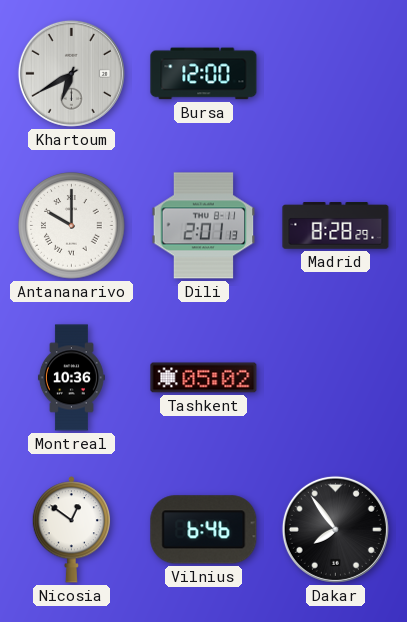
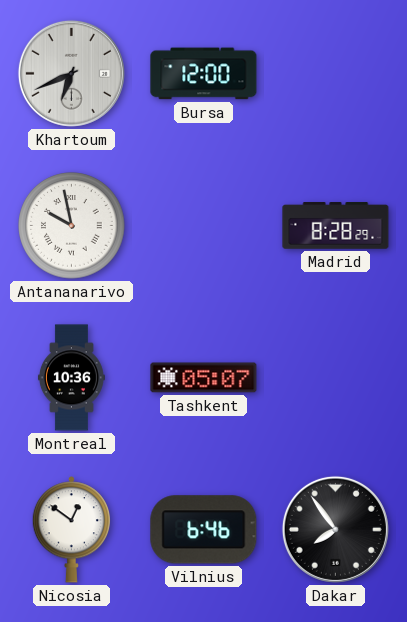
Khartoum: 6:40 -> 6:41 (71, 73)
Antananarivo: 10:00 -> 9:58 (72, 226)
Dili: 2:01 -> none (204, 226)
Tashkent: 05:02 -> 05:07 (204, 378)
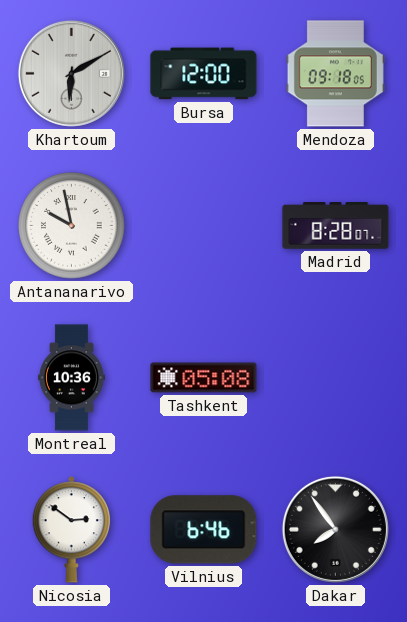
Khartoum: 6:41 -> 6:10 (71, 73)
Mendoza: none -> 09:18 (335, 74)
Madrid: 8:28:29 -> 8:28:07 (336, 226)
Tashkent: 05:07 -> 05:08 (204, 378)
Nicosia: 12:51 -> 2:51 (71, 530)
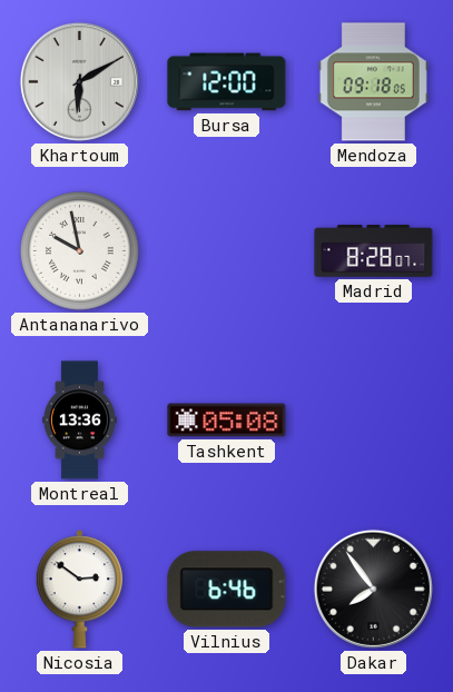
Montreal: 10:36 -> 13:36 (79, 421)
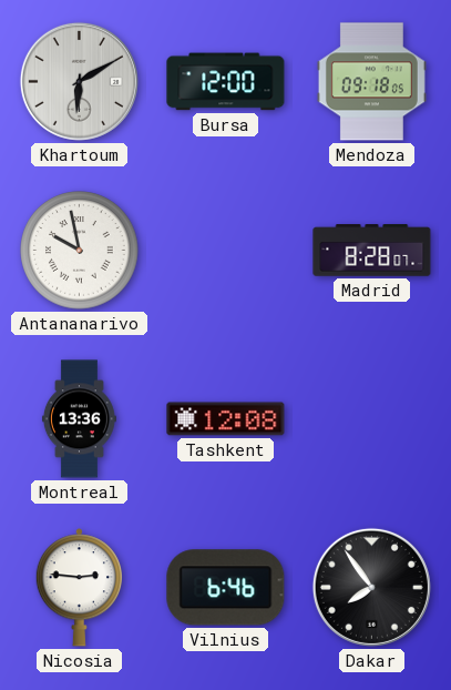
Tashkent: 05:08 -> 12:08 (226, 419)
Nicosia: 2:51 -> 2:46 (79, 588)
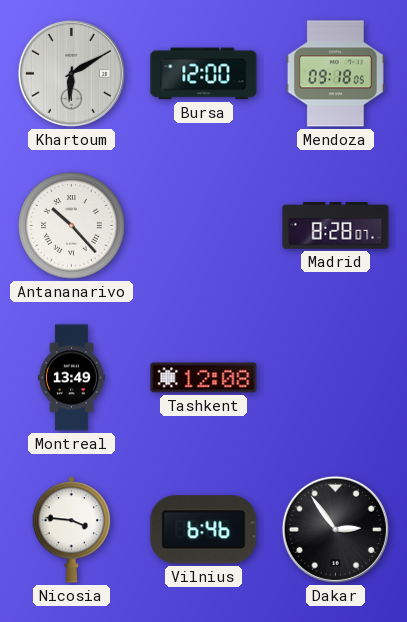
Antananarivo: 9:58 -> 10:23 (72, 226)
Montreal: 13:36 -> 13:49 (71, 378)
Nicosia: 2:46 -> 3:46 (71, 530)
Dakar: 7:54 -> 2:54 (335, 529)
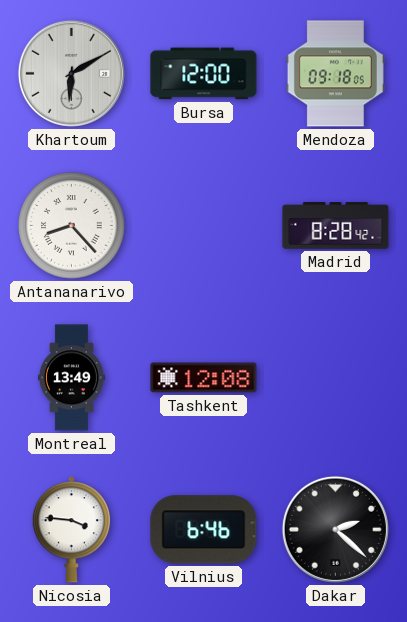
Antananarivo: 10:23 -> 8:23 (72, 226)
Madrid: 8:28:07 -> 8:28:42 (336, 226)
Dakar: 2:54 -> 2:22 (335, 529)
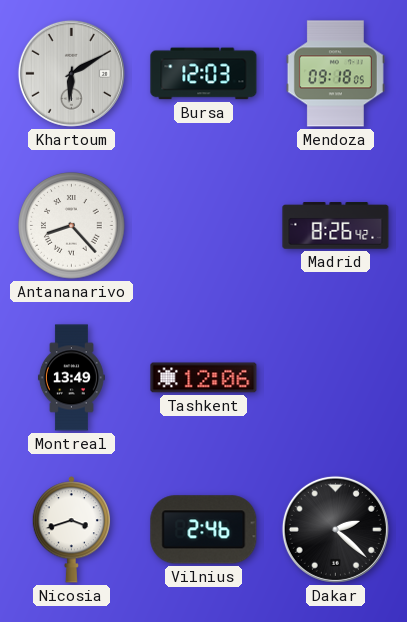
Bursa: 12:00 -> 12:03 (204, 74)
Madrid: 8:28 -> 8:26 (336, 226)
Tashkent: 12:08 -> 12:06 (204, 378)
Nicosia: 3:46 -> 3:42 (71, 530)
Vilnius: 6:46 -> 2:46 (204, 530)
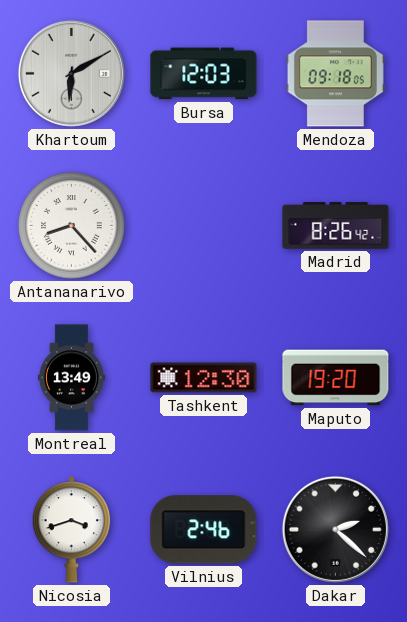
Tashkent: 12:06 -> 12:30 (204, 378)
Maputo: none -> 19:20 (336, 378)
